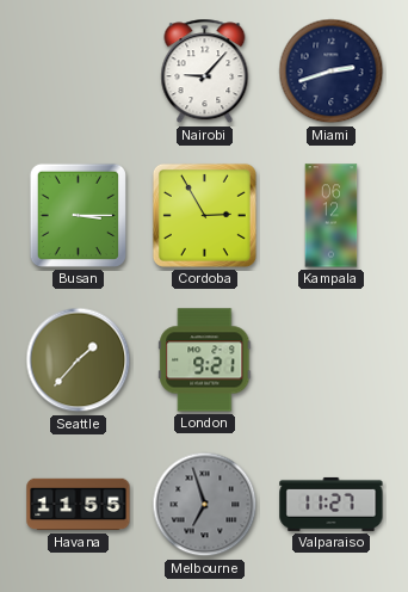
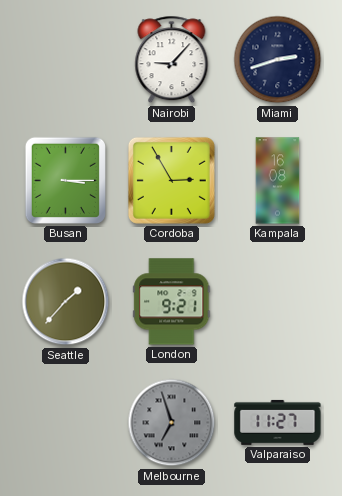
Kampala: 06:12 -> 16:08 (278, 181)
Havana: 11:55 -> none (79, 505)
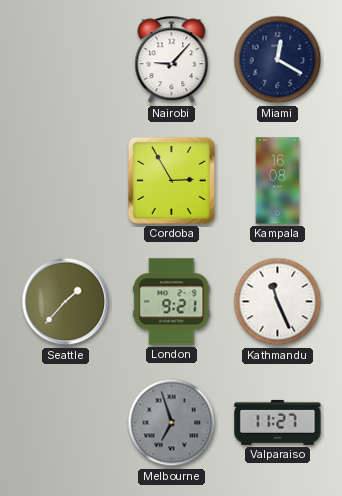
Miami: 2:42 -> 12:20 (278, 60)
Busan: 3:15 -> none (65, 180)
Kathmandu: none -> 11:26 (278, 302)
